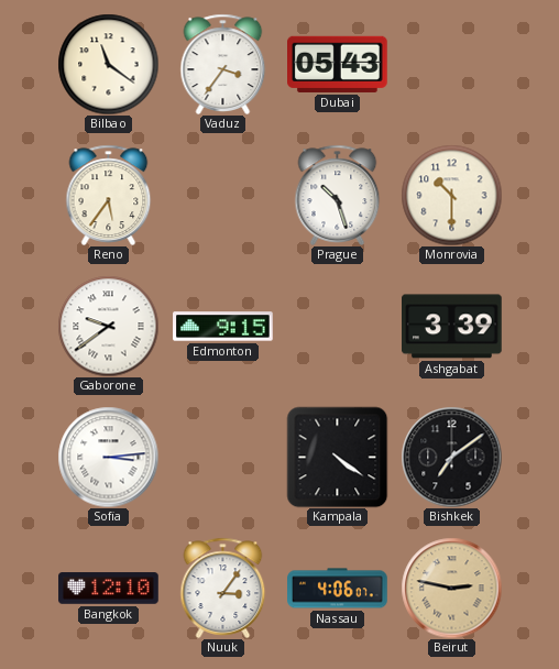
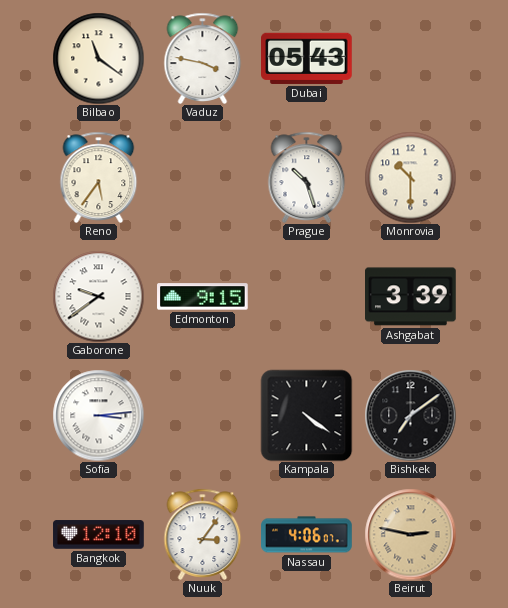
Vaduz: 3:36 -> 3:47 (203, 58)
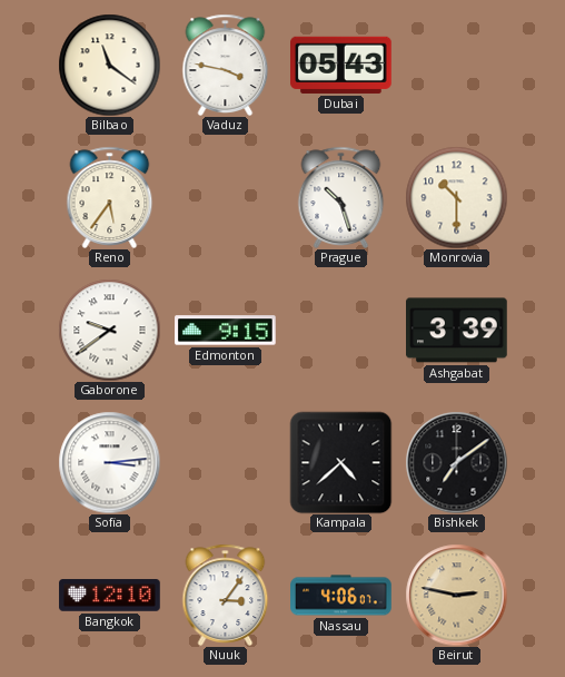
Kampala: 4:21 -> 4:38 (340, 462)
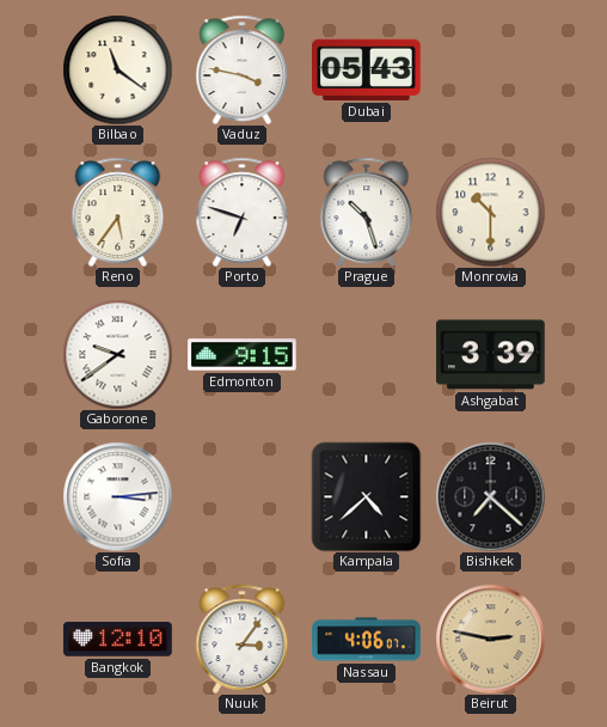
Porto: none -> 6:48 (243, 212)
Bishkek: 7:09 -> 7:22 (490, 496)
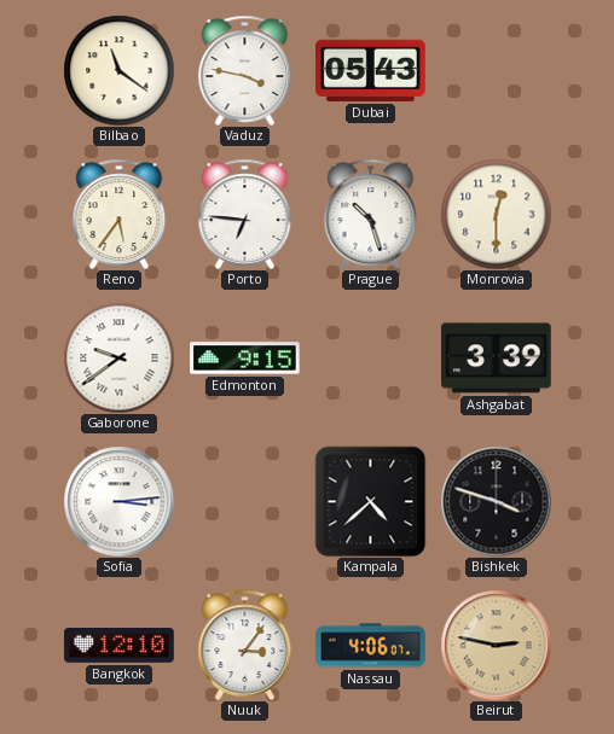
Porto: 6:48 -> 6:46 (245, 214)
Monrovia: 10:30 -> 12:30 (496, 214)
Bishkek: 7:22 -> 3:48 (496, 501)
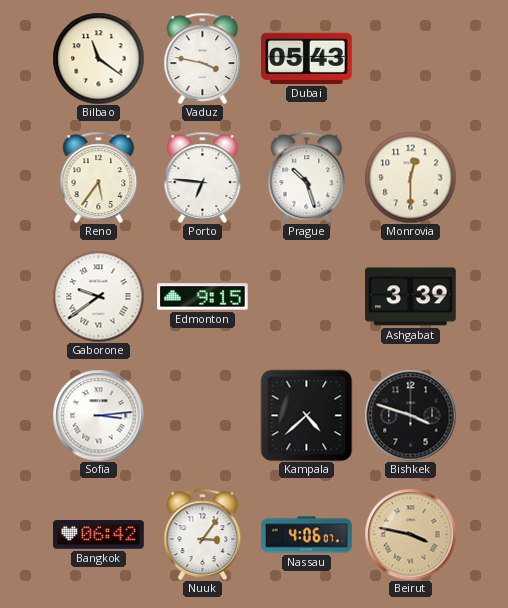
Bangkok: 12:10 -> 06:42 (99, 535)
Beirut: 2:47 -> 3:47 (410, 534)
